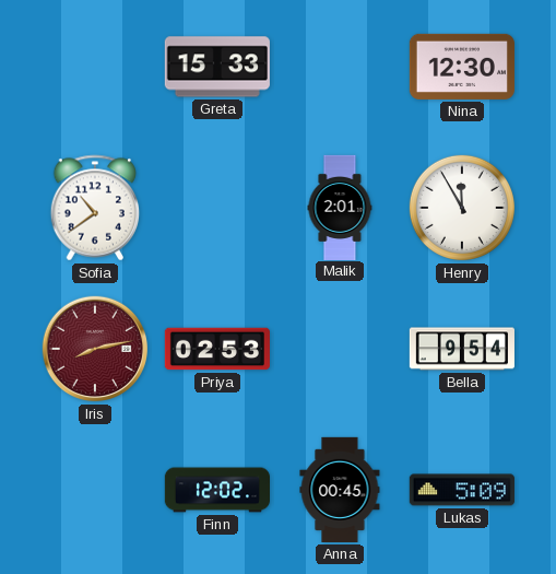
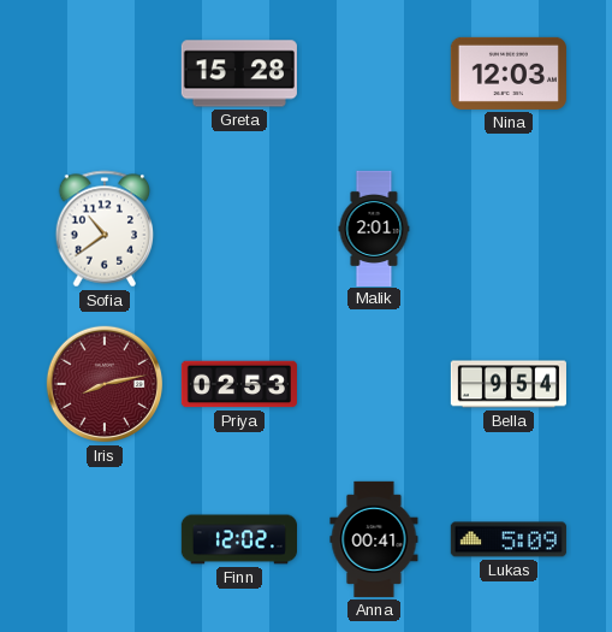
Greta: 15:33 -> 15:28 (239, 73)
Nina: 12:30 -> 12:03 (509, 73)
Henry: 11:55 -> none (462, 208)
Anna: 00:45 -> 00:41 (374, 539)
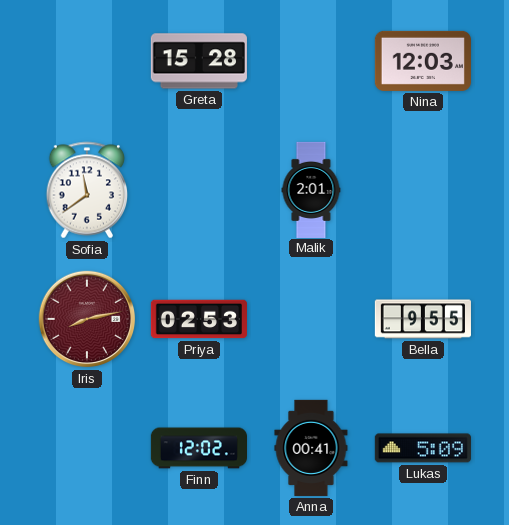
Sofia: 10:39 -> 11:39 (87, 190)
Bella: 9:54 -> 9:55 (423, 319)
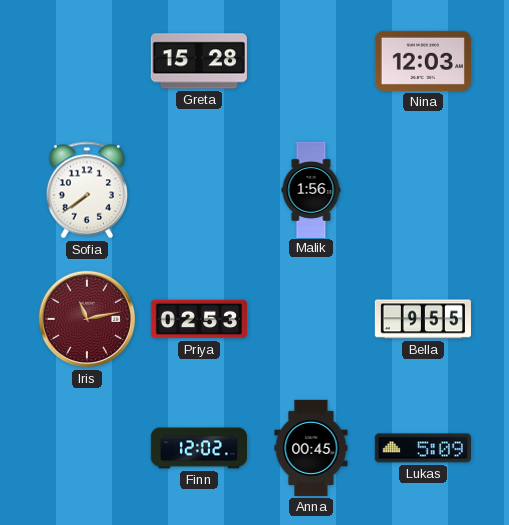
Sofia: 11:39 -> 7:39 (87, 190)
Malik: 2:01 -> 1:56 (311, 189)
Iris: 8:13 -> 11:13 (87, 319)
Anna: 00:41 -> 00:45 (311, 448)
